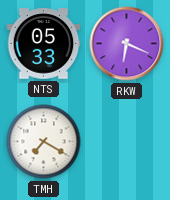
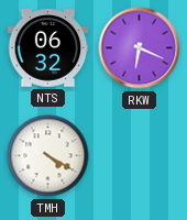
NTS: 05:33 -> 06:32 (48, 48)
TMH: 7:20 -> 4:20 (48, 156)
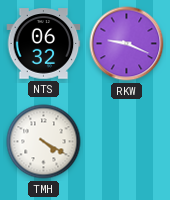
RKW: 6:19 -> 9:19 (127, 44)
